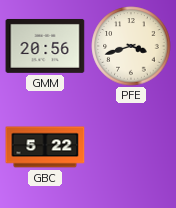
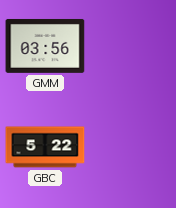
GMM: 20:56 -> 03:56 (45, 46)
PFE: 3:42 -> none (131, 46)
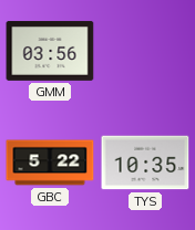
TYS: none -> 10:35 (145, 163)
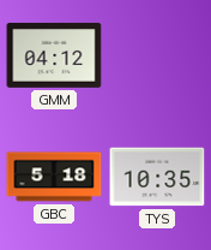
GMM: 03:56 -> 04:12 (54, 55)
GBC: 5:22 -> 5:18 (54, 177)
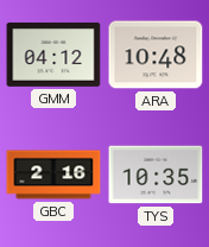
ARA: none -> 10:48 (156, 55)
GBC: 5:18 -> 2:16 (53, 175)
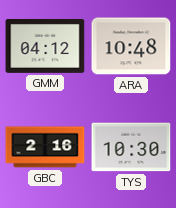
TYS: 10:35 -> 10:30 (131, 147)
